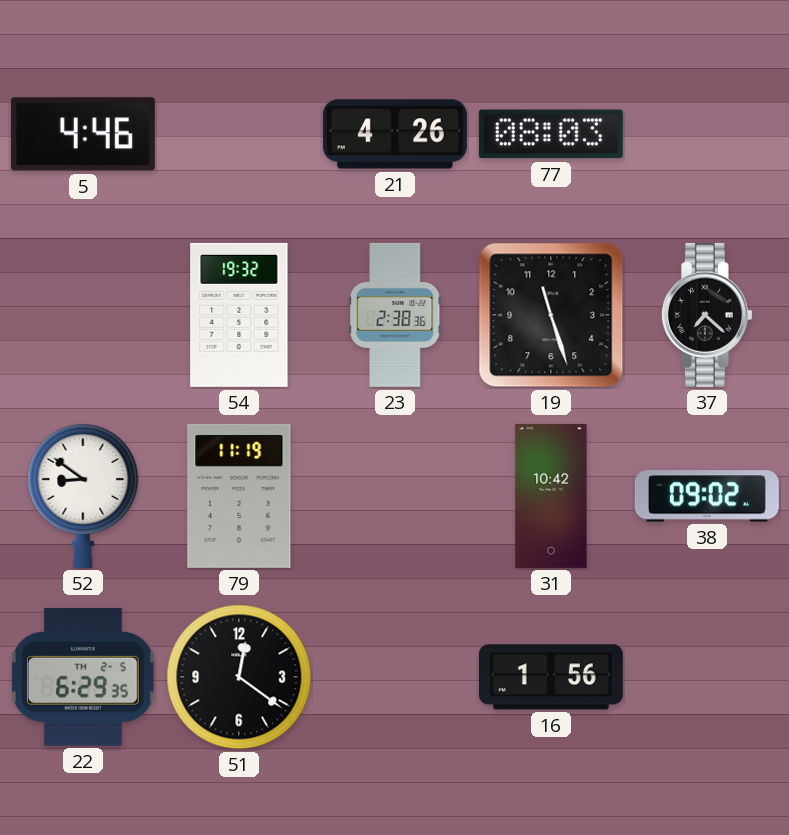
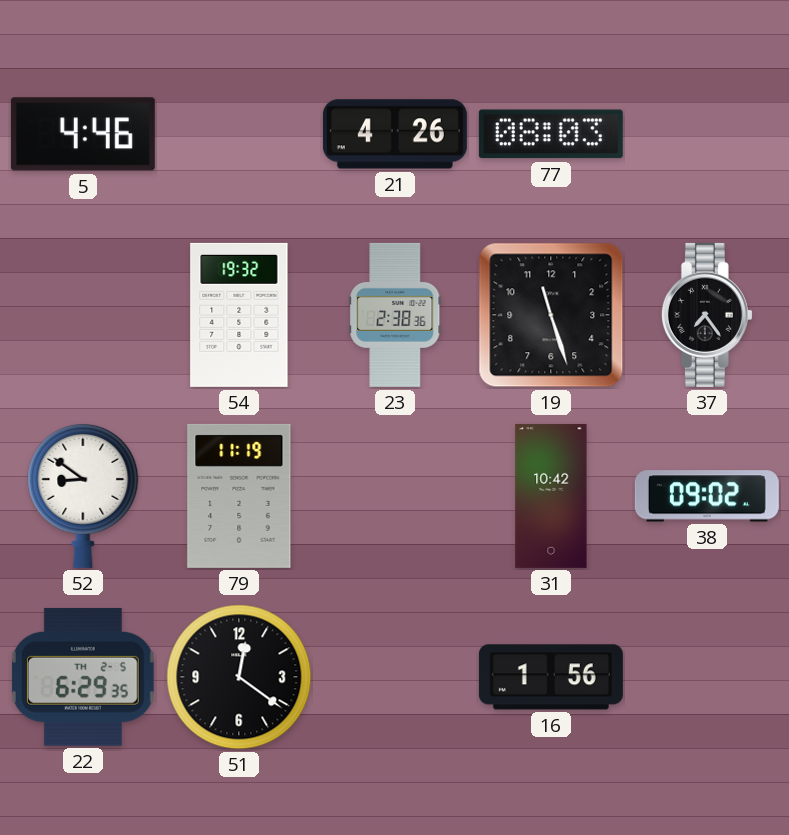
37: 7:22 -> 7:24 (707, 315)
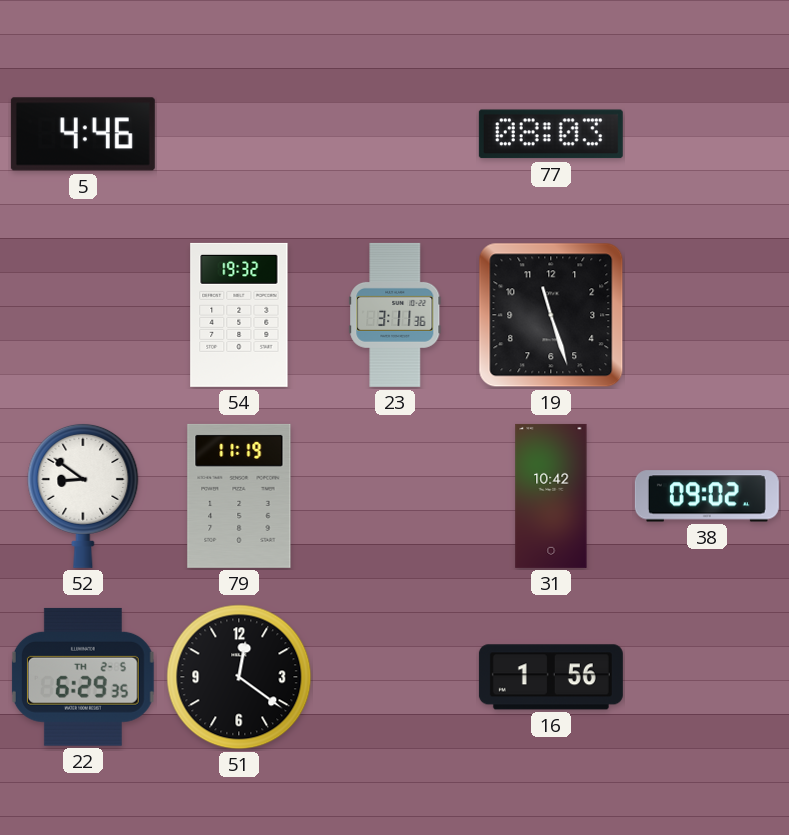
21: 4:26 -> none (395, 134)
23: 2:38 -> 3:11 (395, 315)
37: 7:24 -> none (707, 315)
